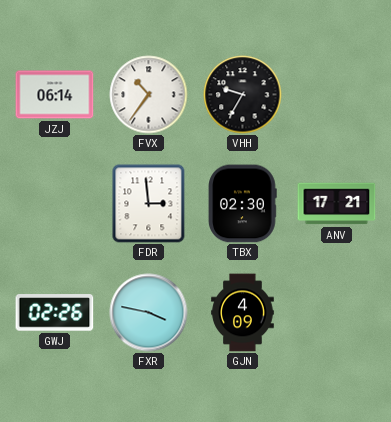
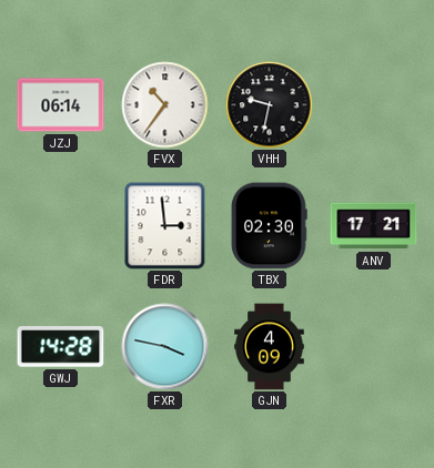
VHH: 9:35 -> 9:32 (270, 105)
GWJ: 02:26 -> 14:28 (61, 347)
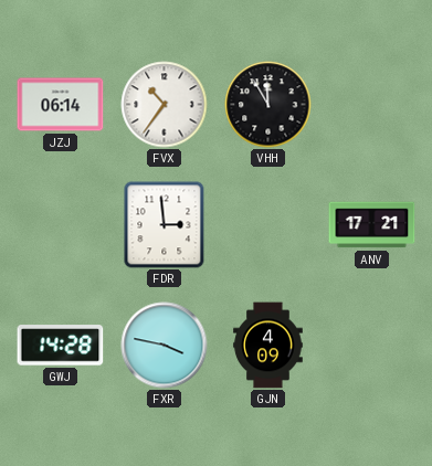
VHH: 9:32 -> 11:55 (268, 105)
TBX: 02:30 -> none (269, 226)
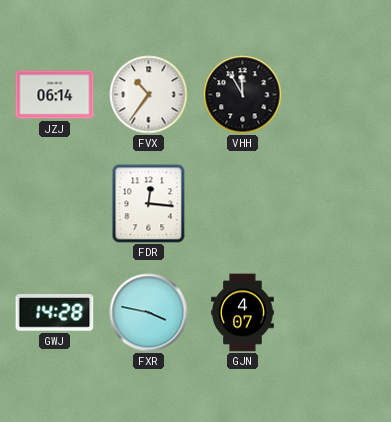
FDR: 2:59 -> 12:16 (149, 204)
ANV: 17:21 -> none (372, 225)
GJN: 4:09 -> 4:07 (243, 313)
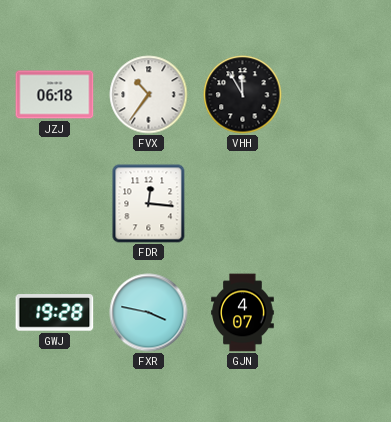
JZJ: 06:14 -> 06:18 (55, 95)
GWJ: 14:28 -> 19:28 (55, 313)
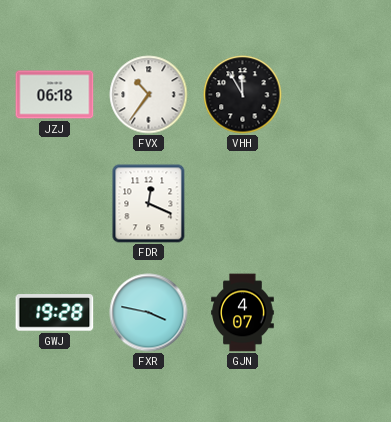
FDR: 12:16 -> 12:19 (149, 204)
